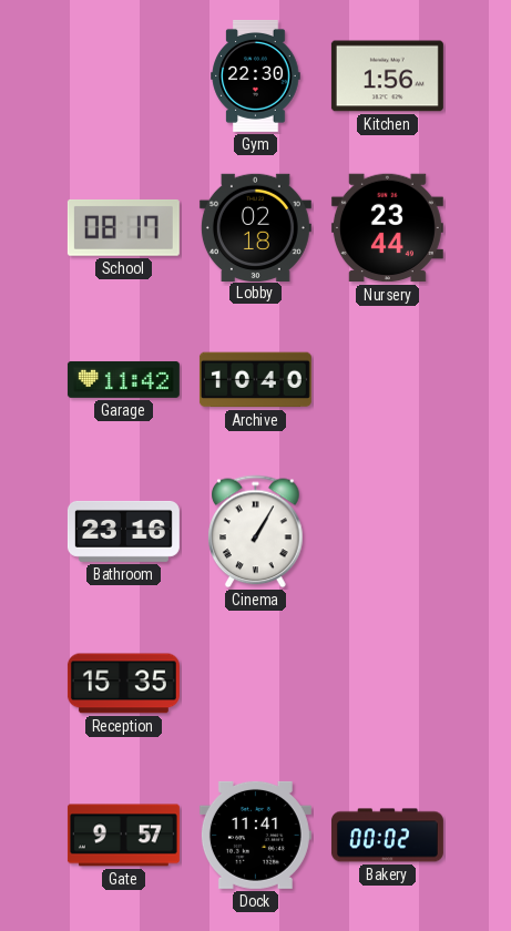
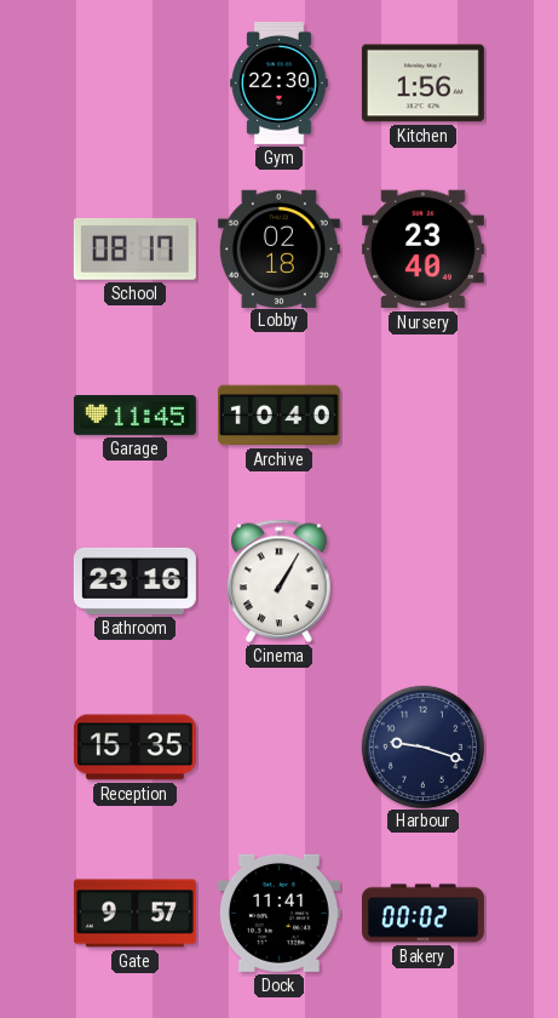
Nursery: 23:44 -> 23:40 (422, 250)
Garage: 11:42 -> 11:45 (134, 414)
Harbour: none -> 9:18 (422, 747)
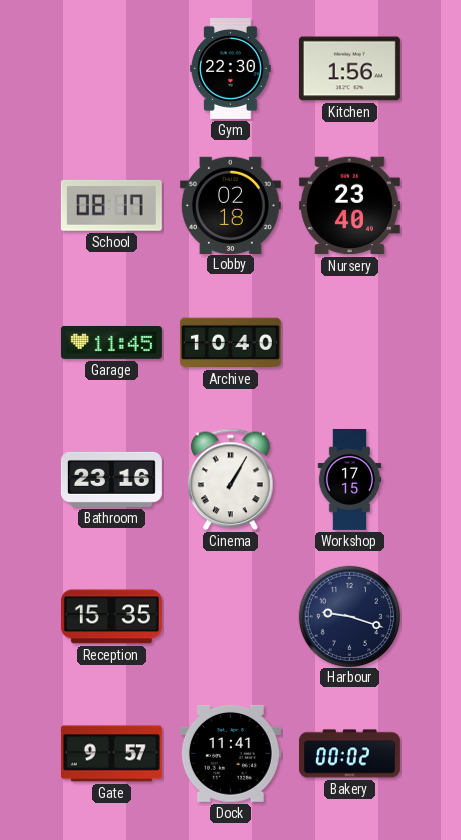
Workshop: none -> 17:15 (350, 479)
